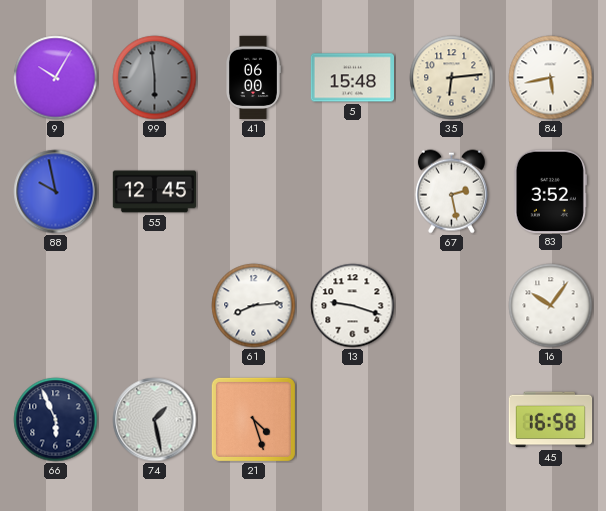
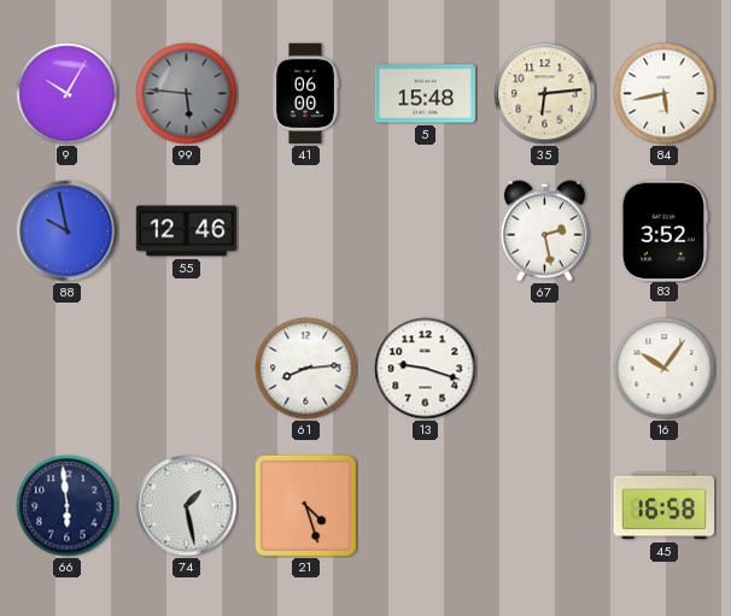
99: 5:59 -> 5:46 (187, 94)
55: 12:45 -> 12:46 (187, 231)
66: 5:56 -> 5:59 (68, 506)
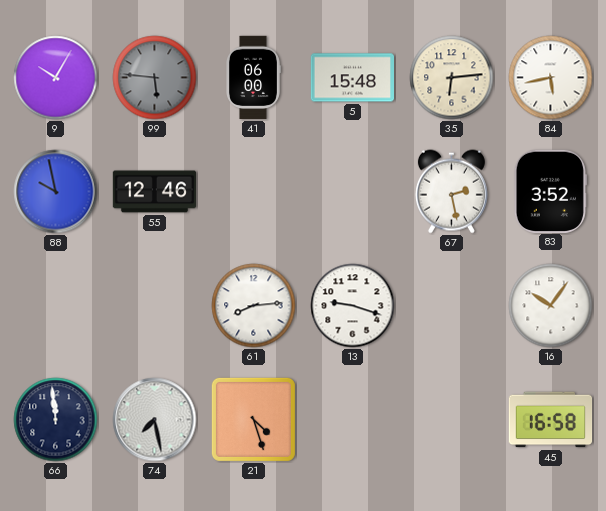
66: 5:59 -> 11:59 (56, 420)
74: 1:28 -> 7:28 (155, 420)
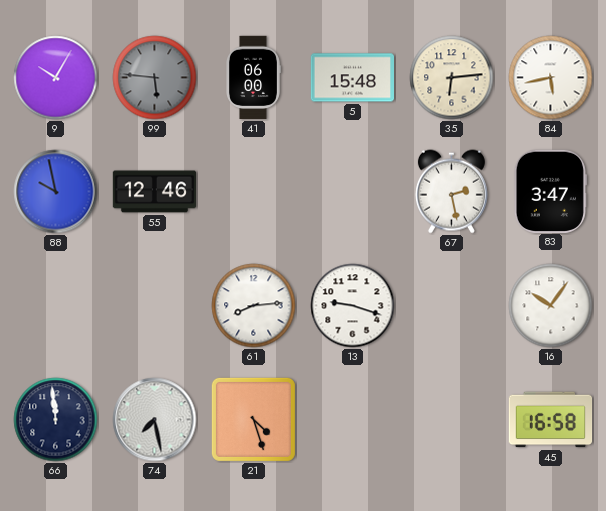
83: 3:52 -> 3:47 (550, 191)
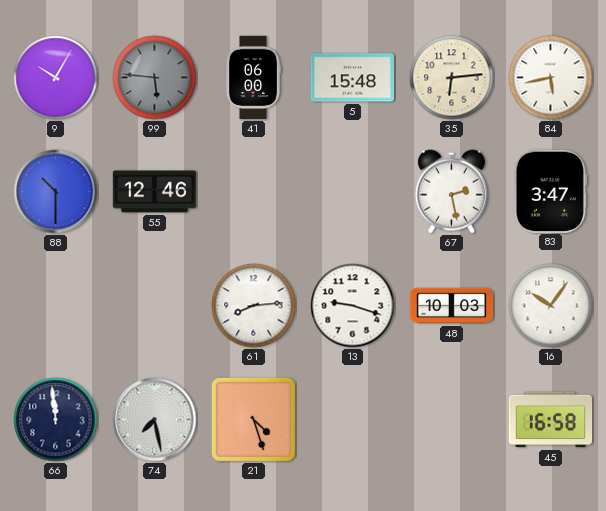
88: 9:58 -> 10:30 (56, 192)
48: none -> 10:03 (452, 306)
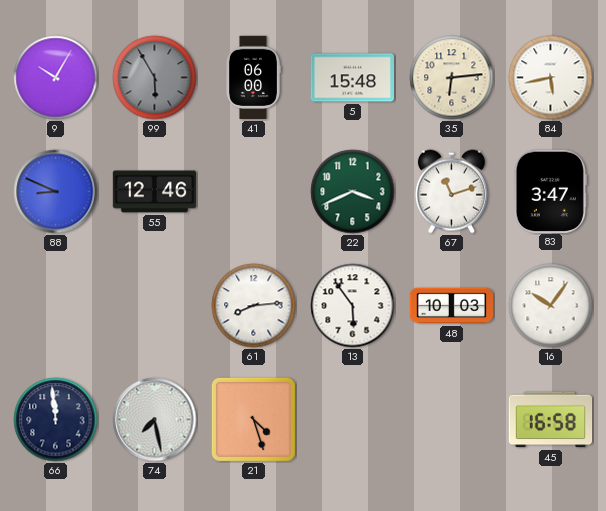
99: 5:46 -> 5:55 (155, 78)
88: 10:30 -> 8:49 (56, 192)
22: none -> 3:41 (353, 192)
67: 2:28 -> 11:12 (451, 192)
13: 9:18 -> 5:54 (353, 306)
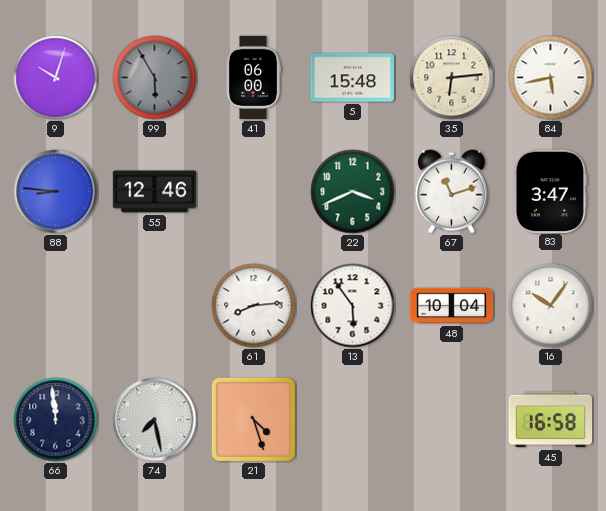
9: 10:05 -> 10:03 (56, 78)
88: 8:49 -> 8:46 (56, 192)
48: 10:03 -> 10:04 (452, 306)
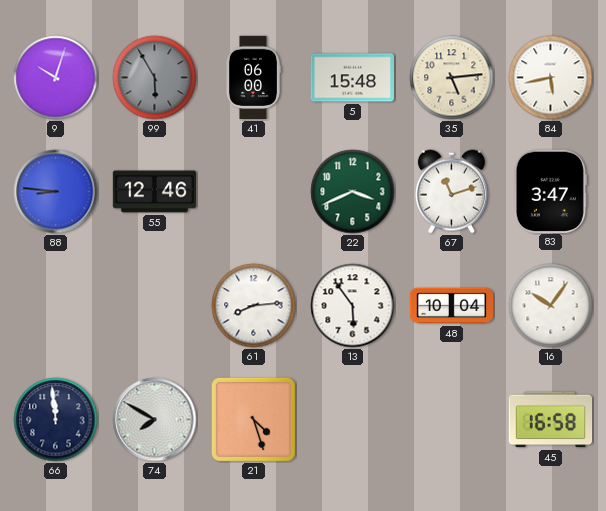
35: 6:14 -> 5:14 (452, 78)
74: 7:28 -> 7:50 (155, 420)
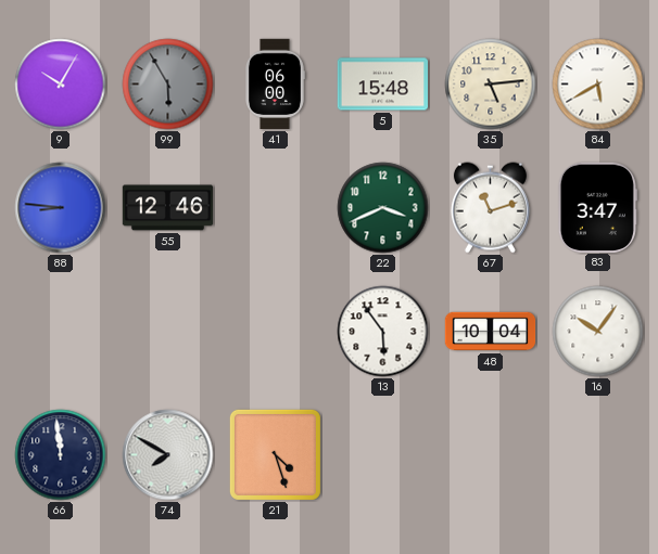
9: 10:03 -> 10:05 (61, 85)
84: 5:43 -> 5:40 (598, 85)
61: 8:14 -> none (254, 306)
45: 16:58 -> none (551, 420)
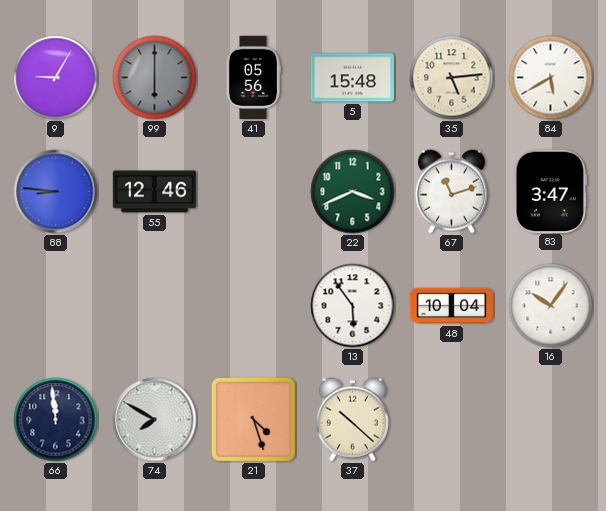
9: 10:05 -> 9:05 (56, 78)
99: 5:55 -> 6:00 (155, 78)
41: 06:00 -> 05:56 (254, 78)
37: none -> 10:22 (352, 420)
